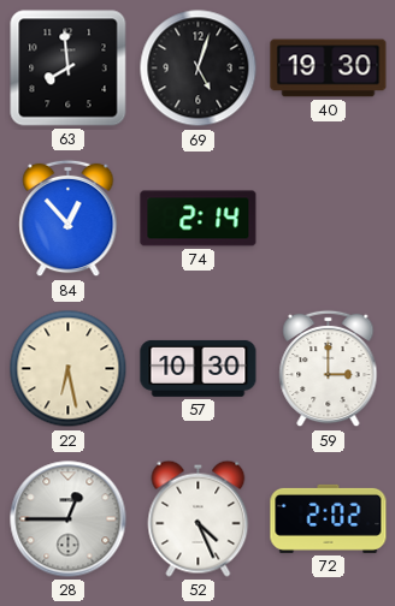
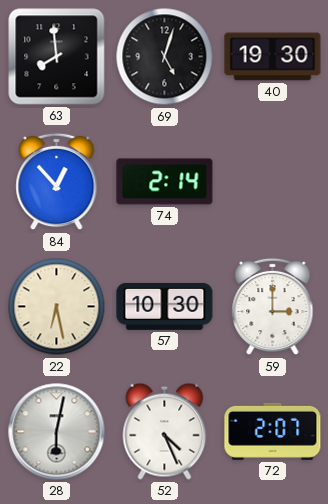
28: 12:45 -> 6:02 (57, 432)
72: 2:02 -> 2:07 (273, 431)
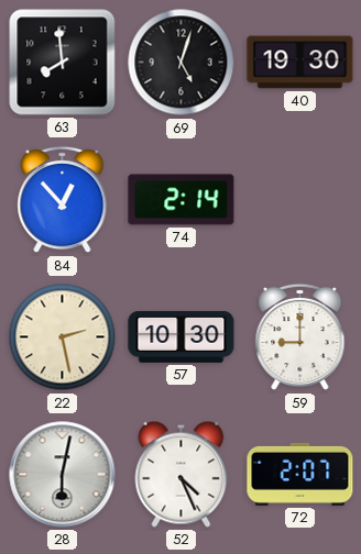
22: 6:28 -> 2:28 (63, 337)
59: 3:00 -> 9:00 (300, 337)
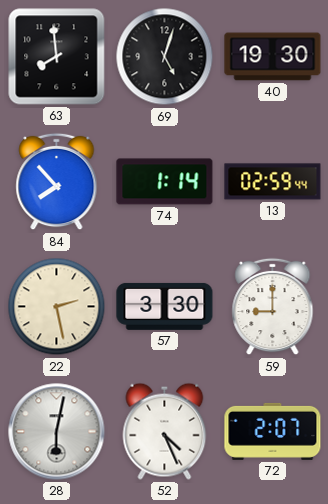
84: 12:53 -> 7:53 (57, 182)
74: 2:14 -> 1:14 (165, 182)
13: none -> 02:59 (273, 182)
57: 10:30 -> 3:30 (165, 306)
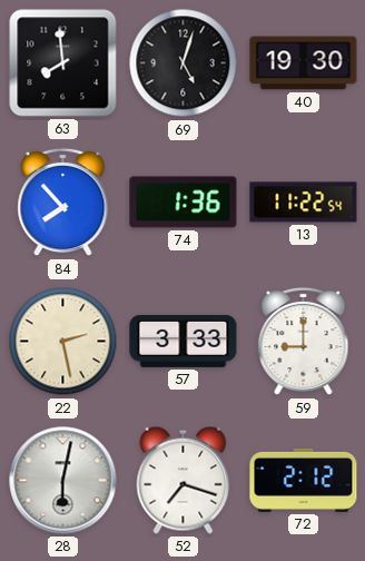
74: 1:14 -> 1:36 (184, 203)
13: 02:59 -> 11:22 (304, 203)
57: 3:30 -> 3:33 (184, 341)
52: 4:26 -> 7:18 (184, 480)
72: 2:07 -> 2:12 (304, 480)
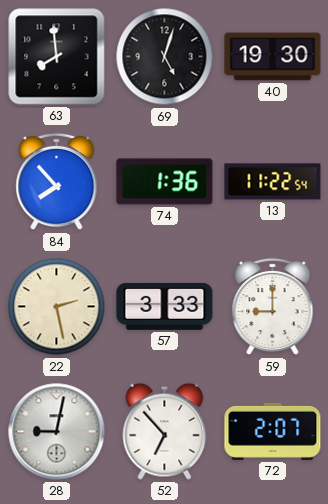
28: 6:02 -> 9:02 (57, 432)
52: 7:18 -> 6:53 (165, 431)
72: 2:12 -> 2:07 (273, 431)
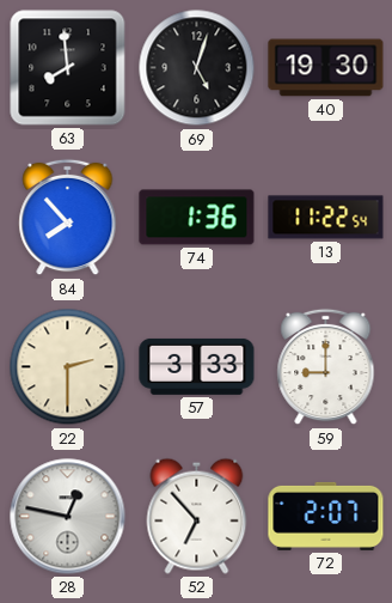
22: 2:28 -> 2:30 (68, 367)
28: 9:02 -> 12:47 (68, 517)
